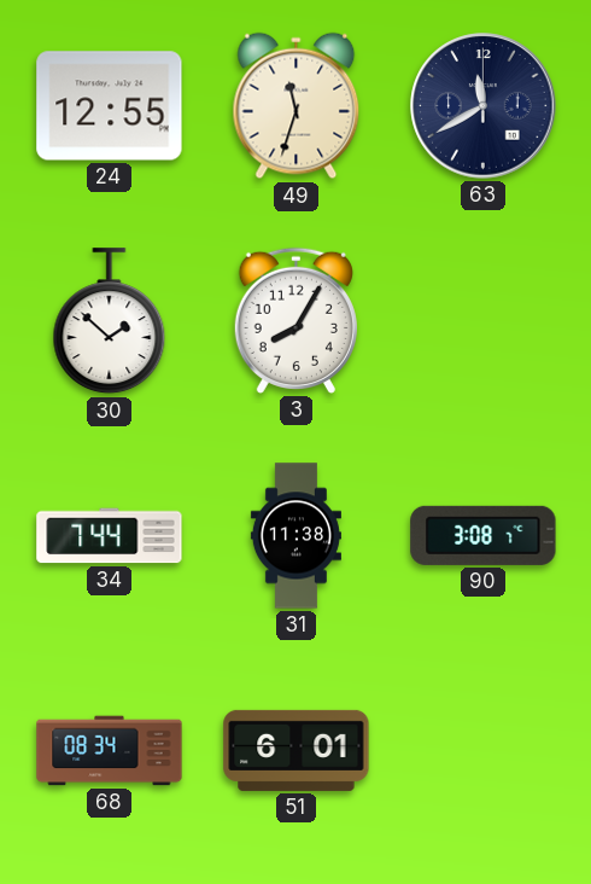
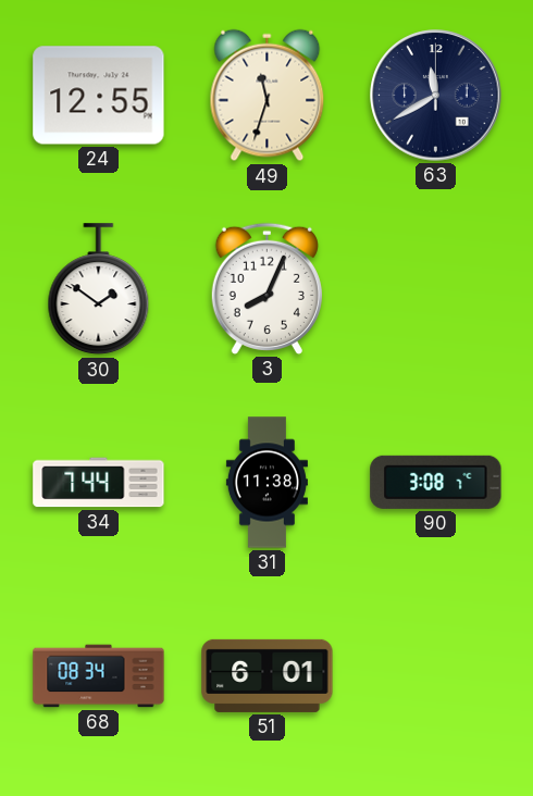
30: 1:52 -> 1:51 (99, 289)
3: 8:05 -> 8:04 (266, 288)
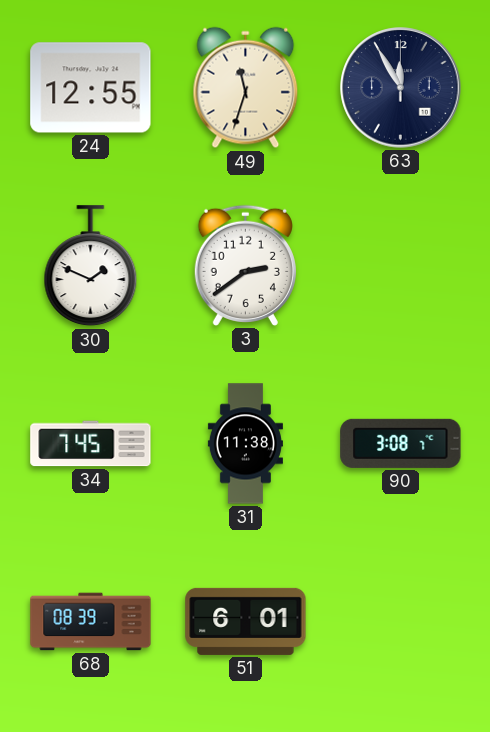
63: 11:40 -> 11:55 (401, 88)
30: 1:51 -> 1:49 (91, 266)
3: 8:04 -> 2:39 (245, 265)
34: 7:44 -> 7:45 (91, 444)
68: 08:34 -> 08:39 (91, 622)
